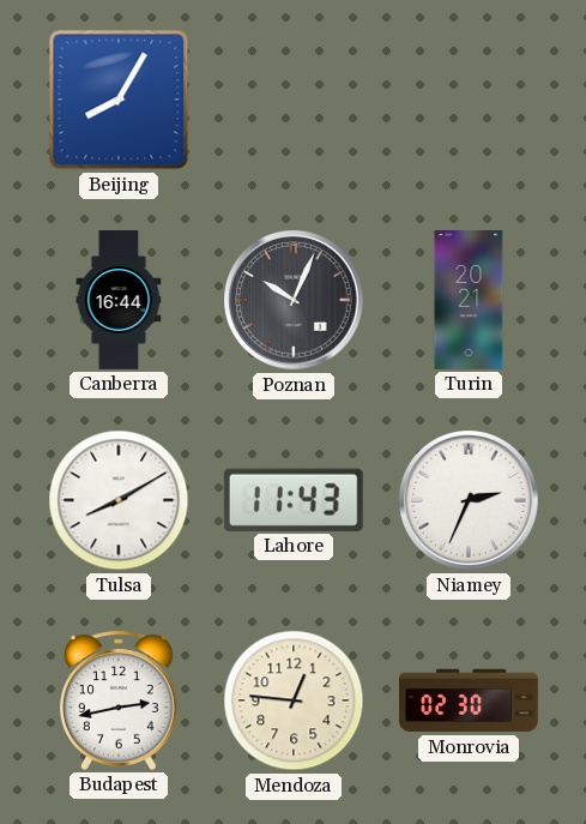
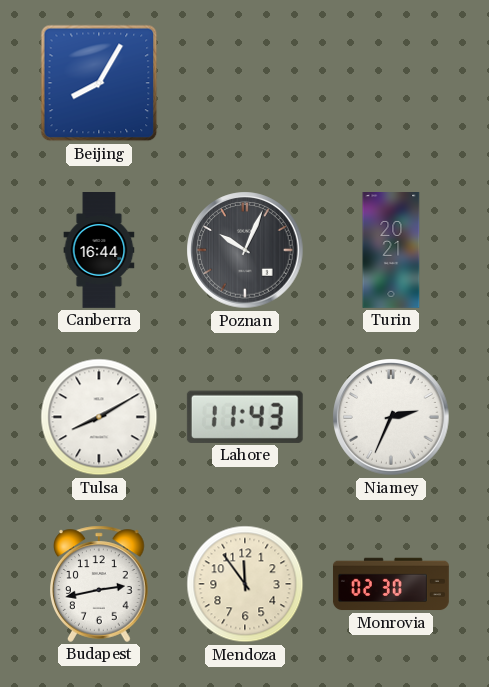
Mendoza: 12:46 -> 11:54 (245, 584)
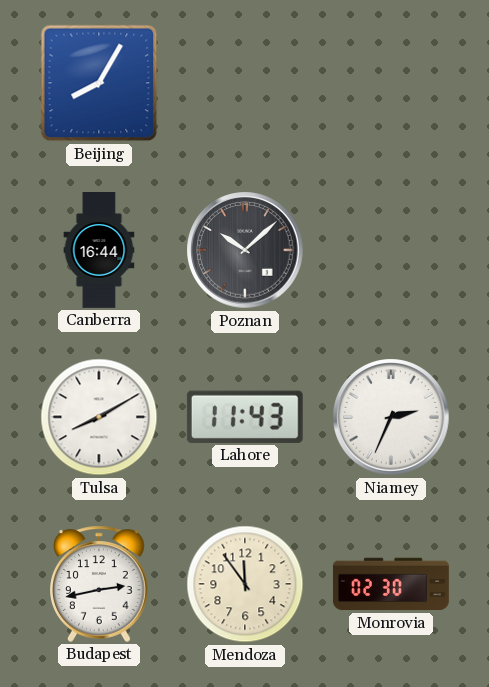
Poznan: 10:04 -> 10:08 (245, 250)
Turin: 20:21 -> none (391, 251)
